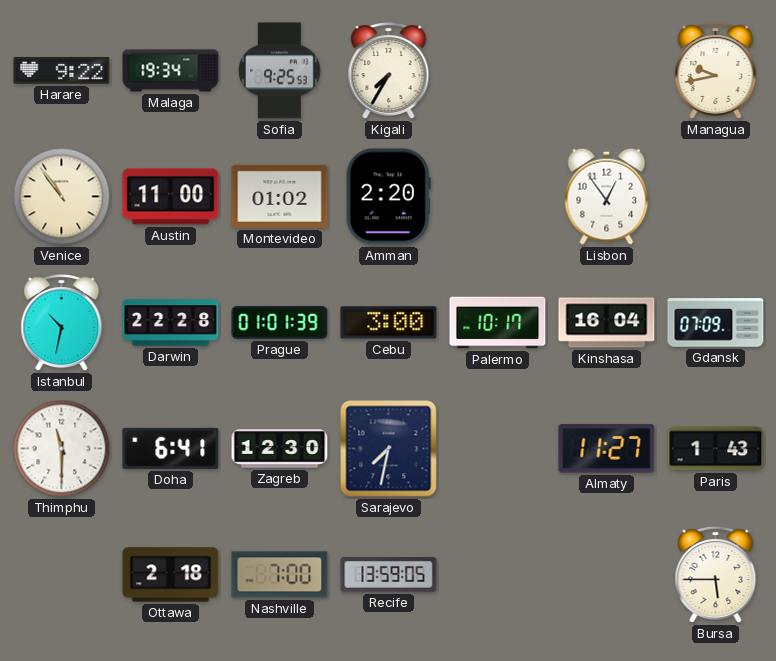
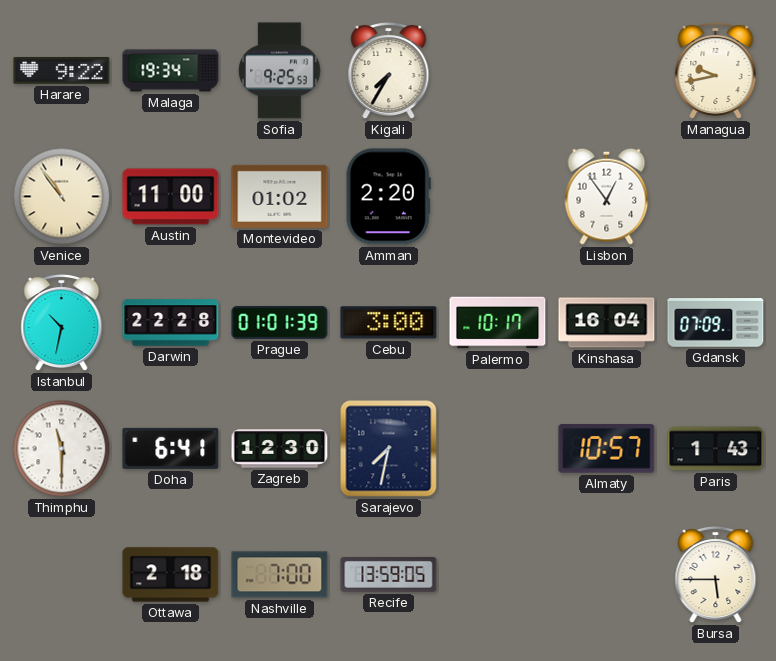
Almaty: 11:27 -> 10:57 (607, 449)
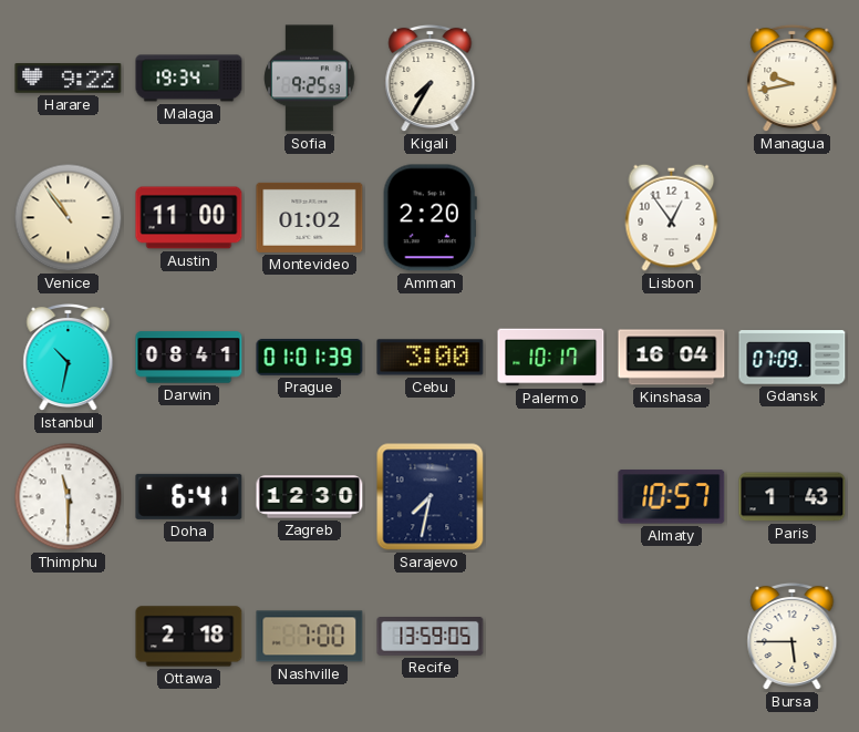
Darwin: 22:28 -> 08:41 (189, 358)
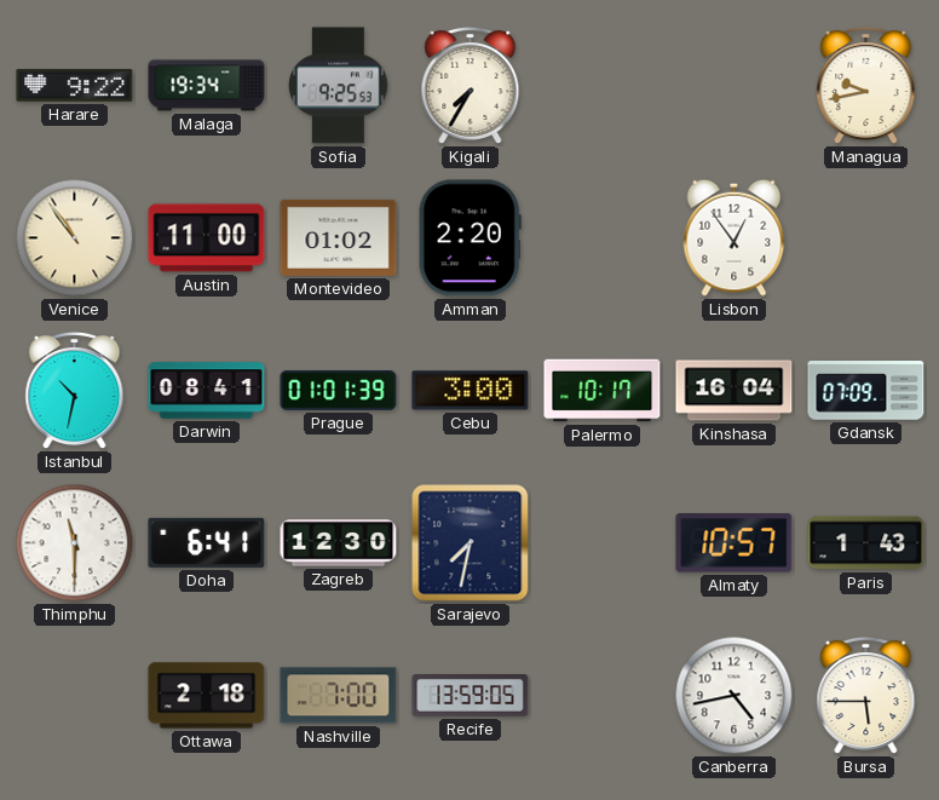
Canberra: none -> 4:43 (735, 696)
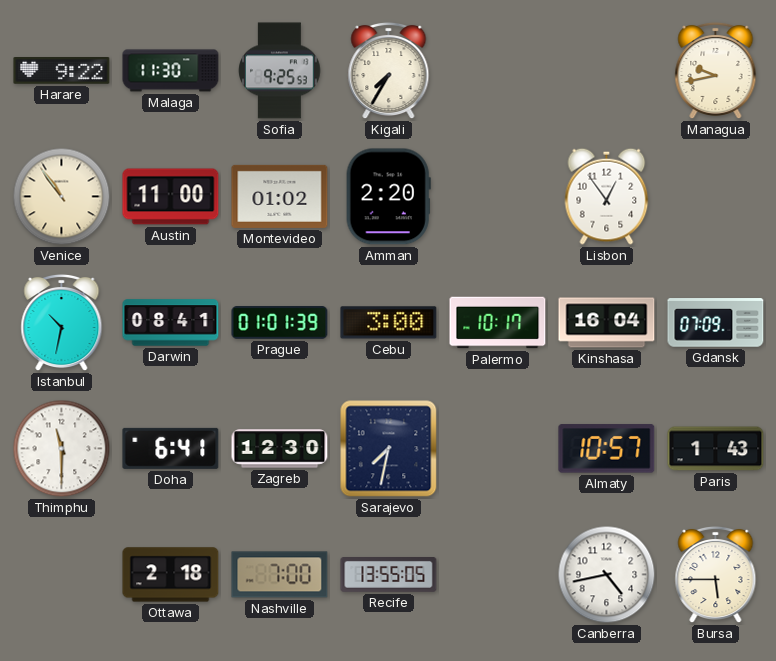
Malaga: 19:34 -> 11:30 (171, 71)
Recife: 13:59 -> 13:55 (389, 575)
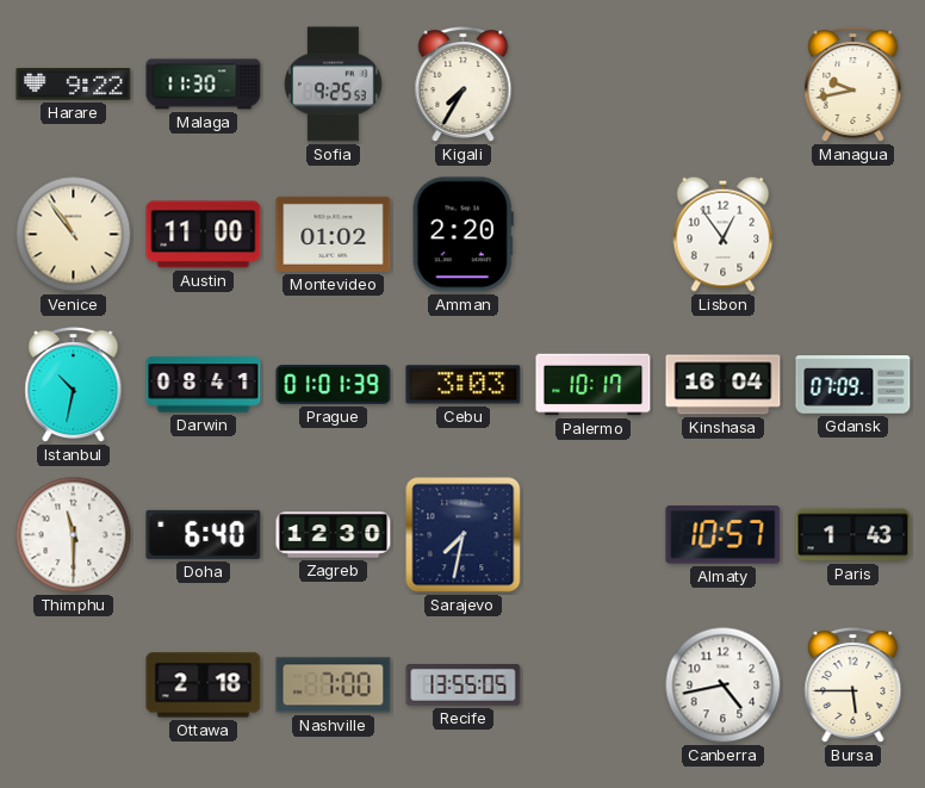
Cebu: 3:00 -> 3:03 (464, 385)
Doha: 6:41 -> 6:40 (204, 534)
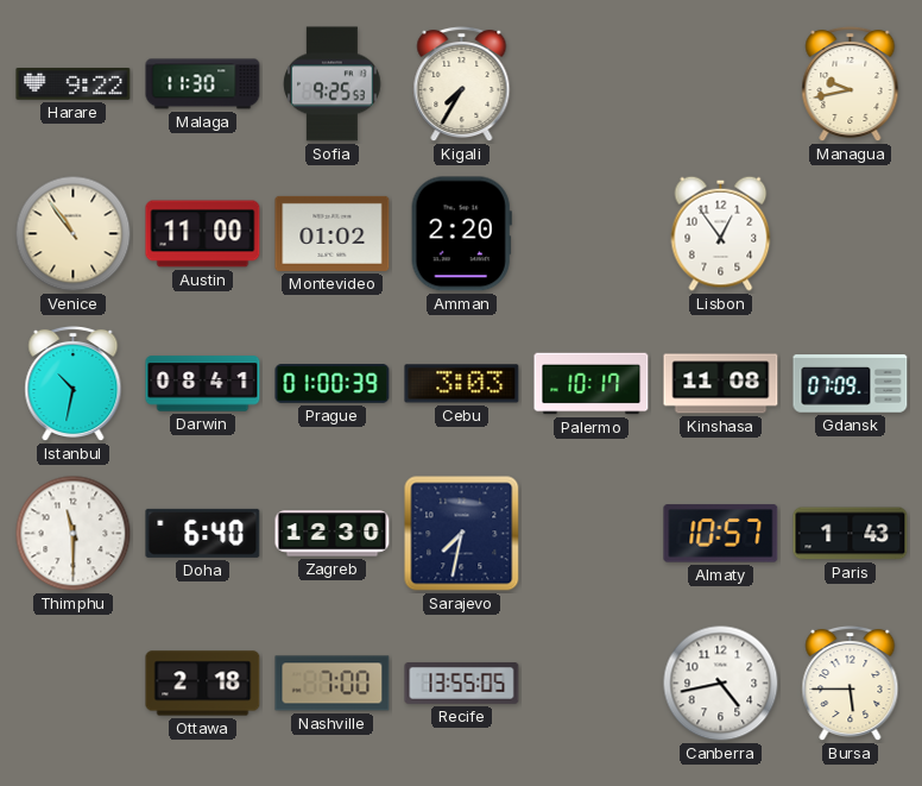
Prague: 01:01 -> 01:00 (333, 384)
Kinshasa: 16:04 -> 11:08 (721, 384)
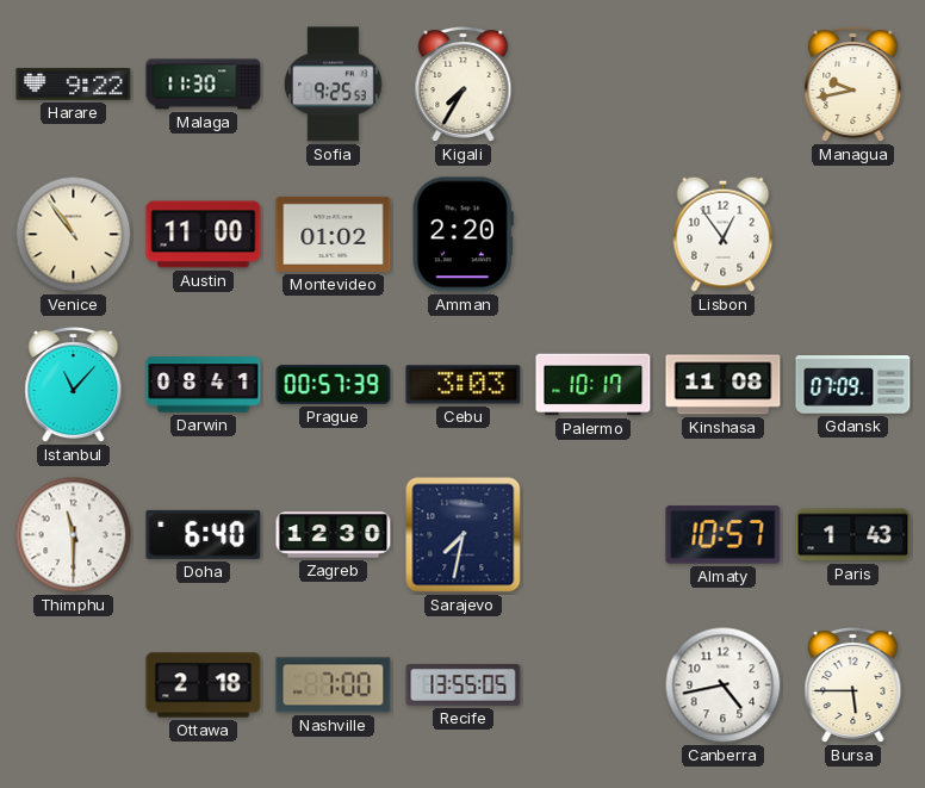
Istanbul: 10:32 -> 11:07 (74, 385)
Prague: 01:00 -> 00:57 (334, 385)
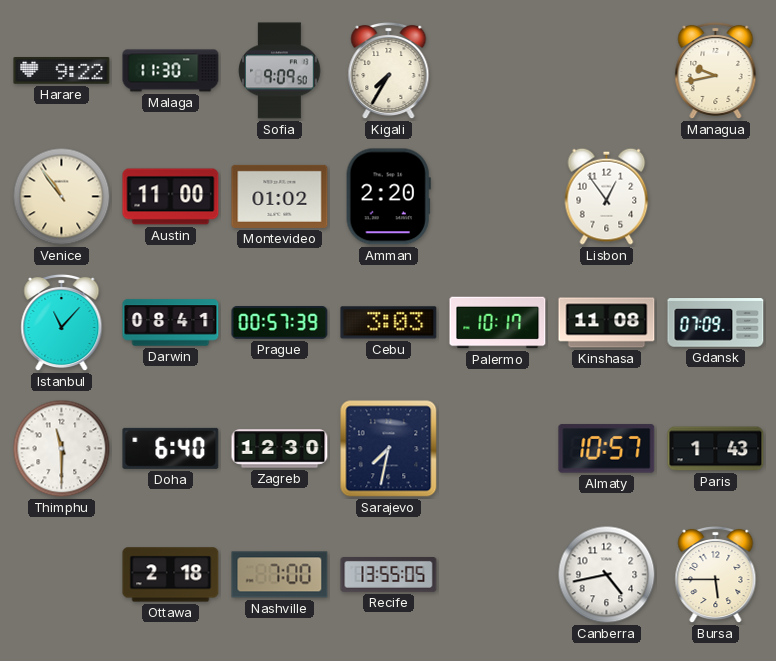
Sofia: 9:25 -> 9:09 (280, 71)
